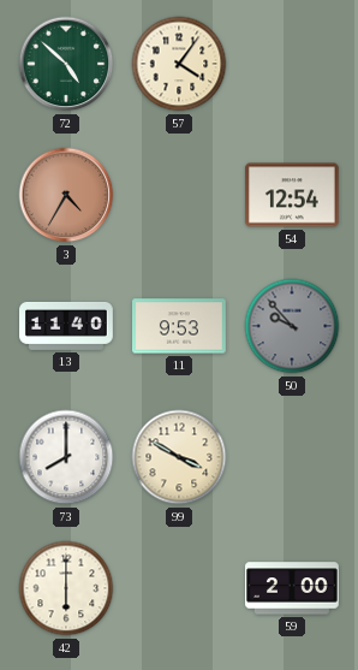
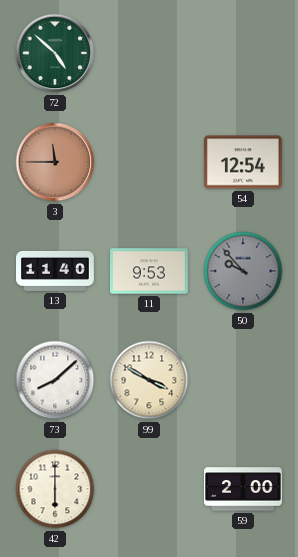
57: 4:06 -> none (179, 64)
3: 4:35 -> 11:45 (55, 162)
73: 8:00 -> 8:08 (55, 380)
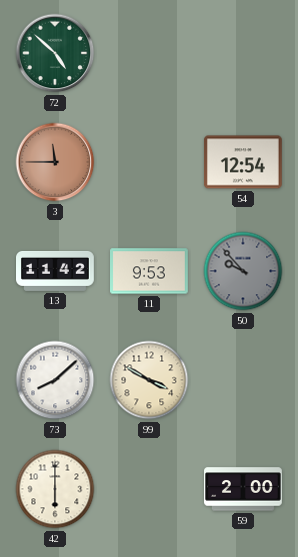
13: 11:40 -> 11:42 (56, 271)
